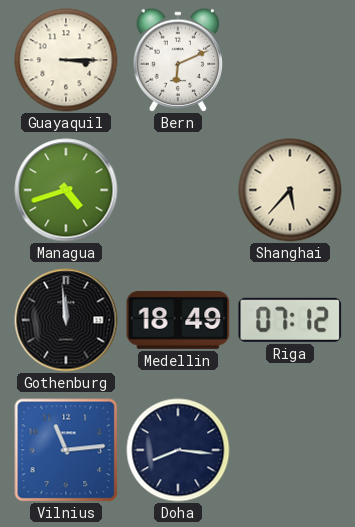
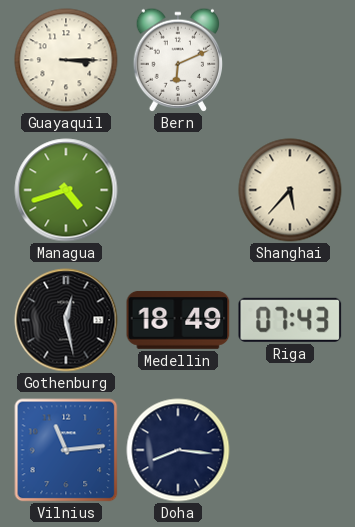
Gothenburg: 11:59 -> 12:28 (66, 320)
Riga: 07:12 -> 07:43 (290, 320)
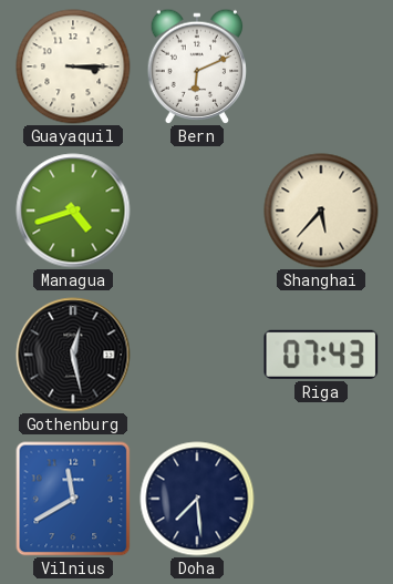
Medellin: 18:49 -> none (178, 320)
Vilnius: 11:14 -> 11:40 (73, 499)
Doha: 8:16 -> 7:29 (197, 499)
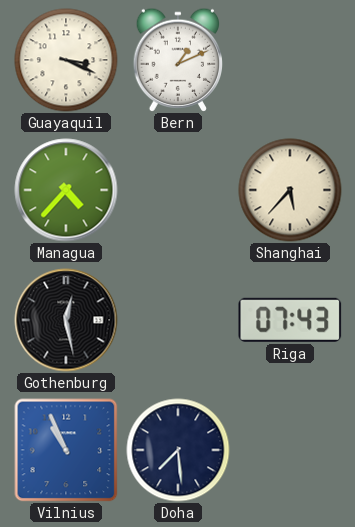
Guayaquil: 3:15 -> 3:19 (66, 60)
Bern: 6:11 -> 1:11 (177, 60)
Managua: 4:42 -> 4:37 (66, 190)
Vilnius: 11:40 -> 10:56 (66, 450)
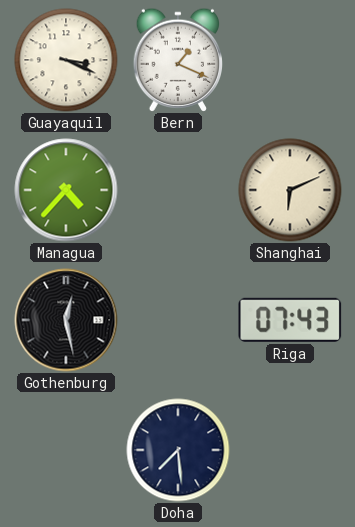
Bern: 1:11 -> 1:19 (177, 60)
Shanghai: 5:37 -> 6:11 (290, 190)
Vilnius: 10:56 -> none (66, 450)
